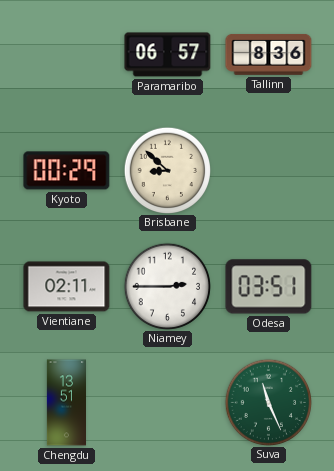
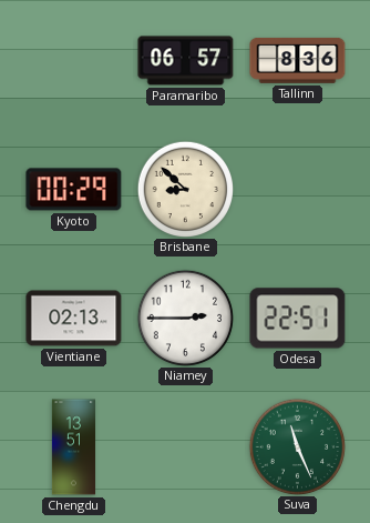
Vientiane: 02:11 -> 02:13 (74, 319)
Odesa: 03:51 -> 22:51 (298, 319)
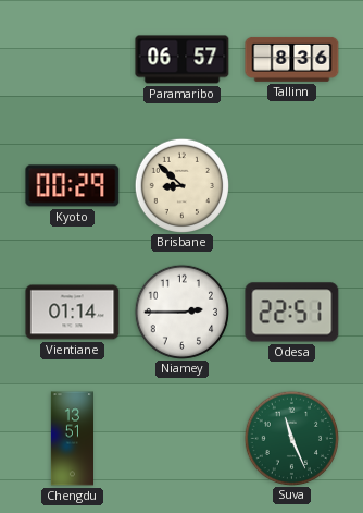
Vientiane: 02:13 -> 01:14 (73, 313)
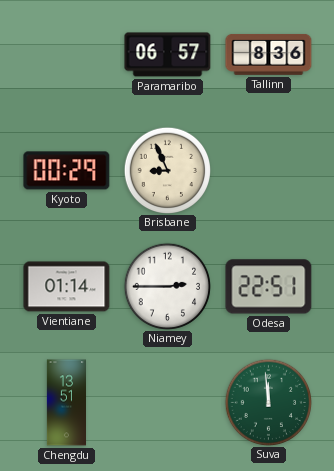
Brisbane: 8:52 -> 8:56 (167, 170)
Suva: 11:26 -> 11:59 (268, 402)
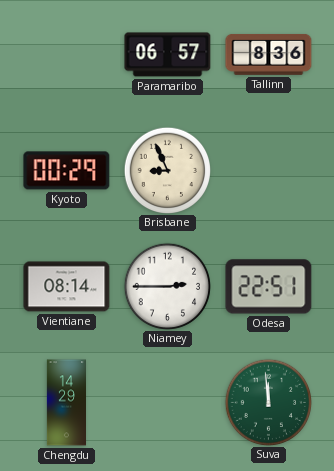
Vientiane: 01:14 -> 08:14 (67, 287)
Chengdu: 13:51 -> 14:29 (66, 403)
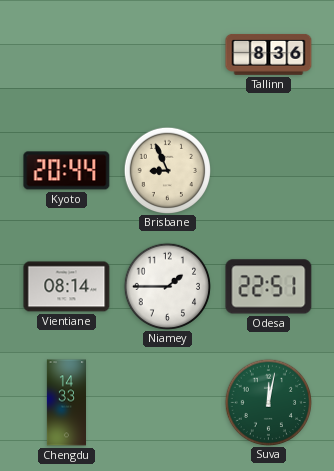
Paramaribo: 06:57 -> none (168, 55)
Kyoto: 00:29 -> 20:44 (67, 171)
Niamey: 2:45 -> 1:45 (167, 286)
Chengdu: 14:29 -> 14:33 (66, 403)
Suva: 11:59 -> 12:02 (268, 402)
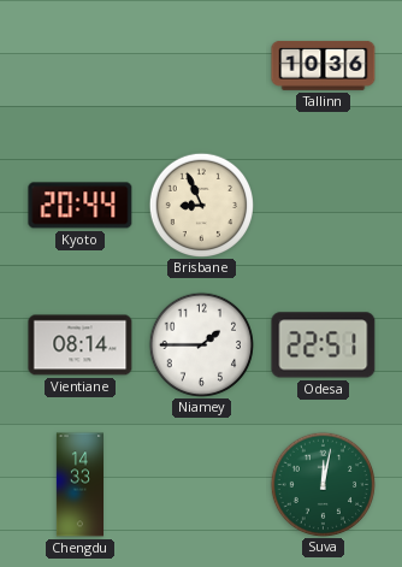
Tallinn: 8:36 -> 10:36 (324, 65)
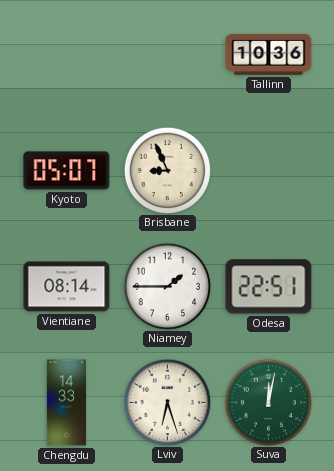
Kyoto: 20:44 -> 05:07 (67, 171)
Lviv: none -> 6:27 (167, 402)
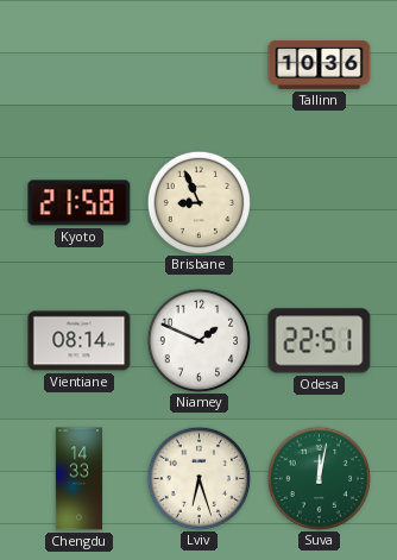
Kyoto: 05:07 -> 21:58 (80, 203)
Niamey: 1:45 -> 1:49 (198, 340)
